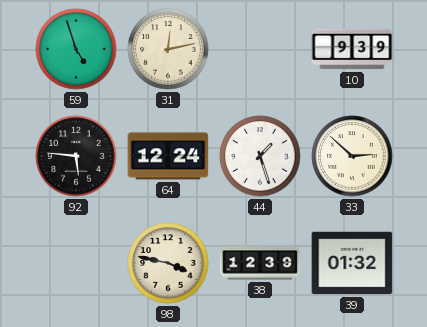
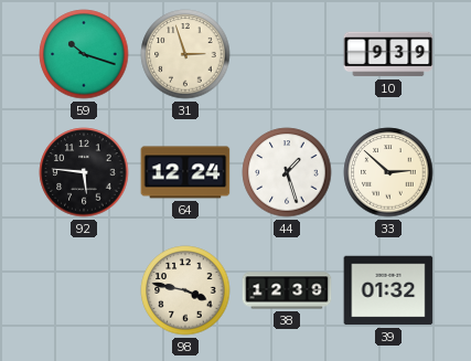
59: 4:57 -> 10:18 (84, 54)
31: 12:13 -> 2:57 (185, 54)
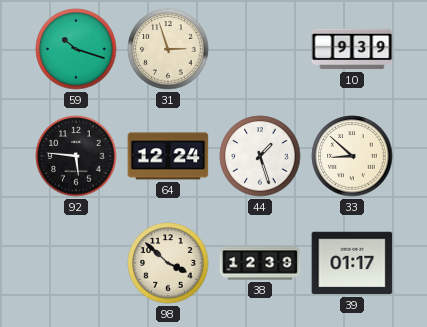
33: 2:52 -> 8:52 (352, 156)
98: 3:47 -> 3:52 (168, 263)
39: 01:32 -> 01:17 (352, 263)
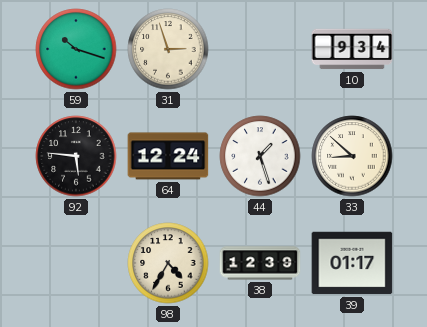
10: 9:39 -> 9:34 (352, 49)
98: 3:52 -> 4:35 (168, 263)
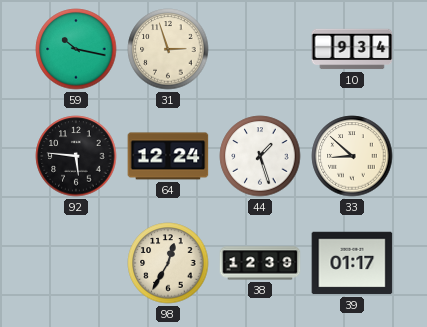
59: 10:18 -> 10:17 (76, 49)
98: 4:35 -> 12:35 (168, 263)
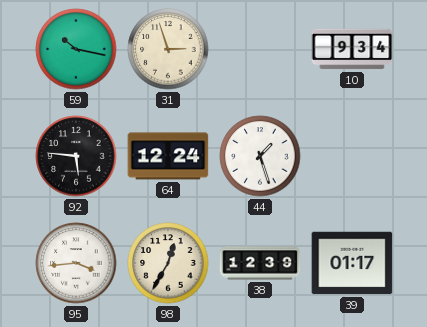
33: 8:52 -> none (352, 156)
95: none -> 3:44 (76, 263)
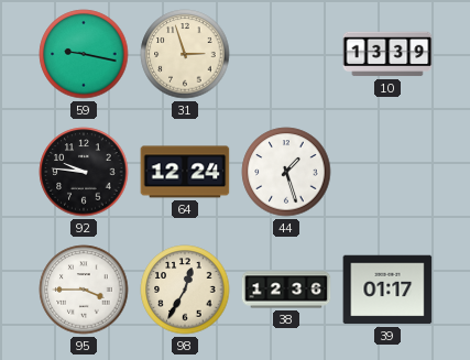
59: 10:17 -> 9:17 (84, 54)
10: 9:34 -> 13:39 (387, 54)
92: 5:46 -> 9:46 (84, 172)
95: 3:44 -> 3:45 (84, 290)
38: 12:39 -> 12:36 (286, 290)
